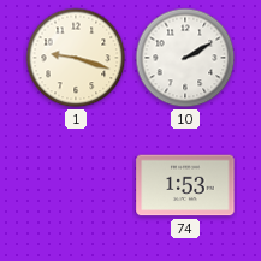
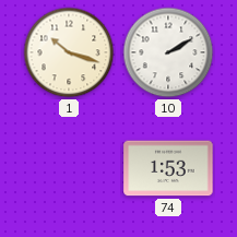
1: 9:18 -> 10:18 (69, 52)
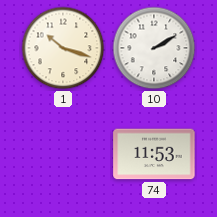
74: 1:53 -> 11:53 (154, 154)
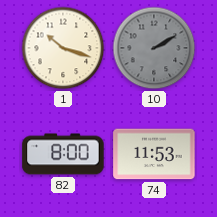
10 dial: white -> grey (154, 48)
82: none -> 8:00 (63, 154)
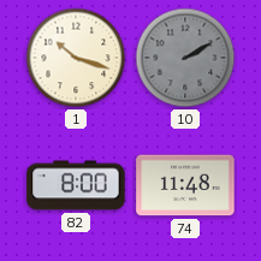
74: 11:53 -> 11:48 (185, 185)
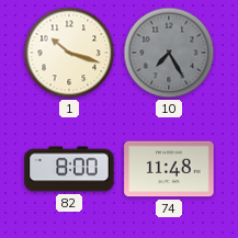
10: 2:10 -> 7:25 (169, 53)
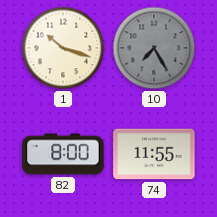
74: 11:48 -> 11:55 (154, 154)
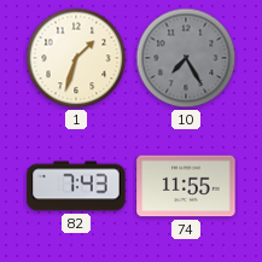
1: 10:18 -> 1:33 (76, 58)
82: 8:00 -> 7:43 (76, 186)
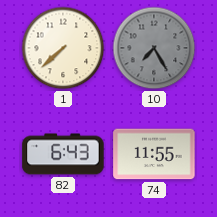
1: 1:33 -> 7:38 (63, 48)
82: 7:43 -> 6:43 (63, 154)
